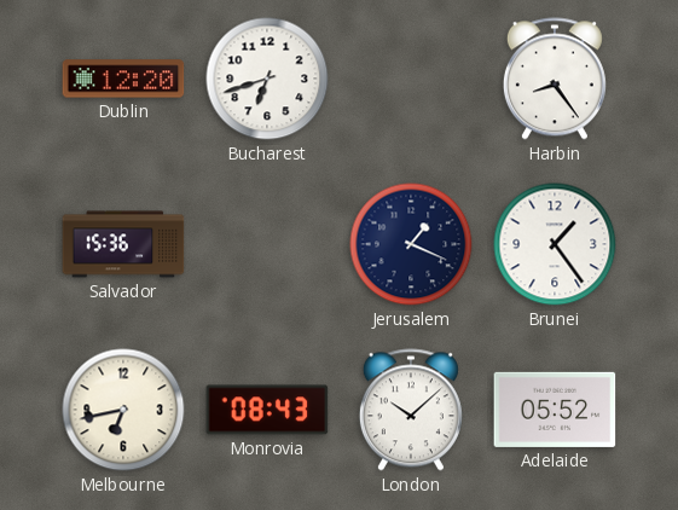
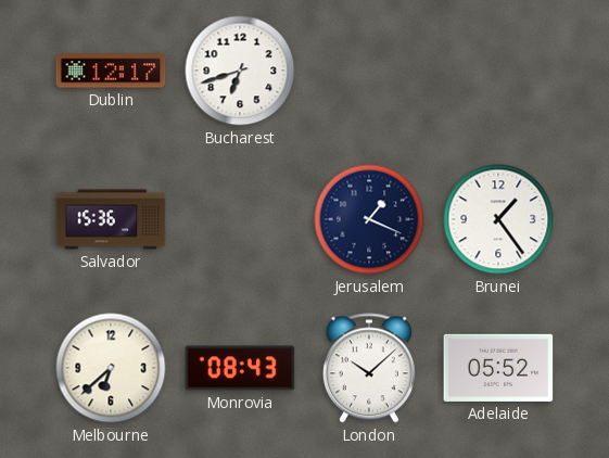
Dublin: 12:20 -> 12:17 (111, 71)
Harbin: 8:24 -> none (555, 79)
Melbourne: 6:43 -> 6:38 (111, 368)
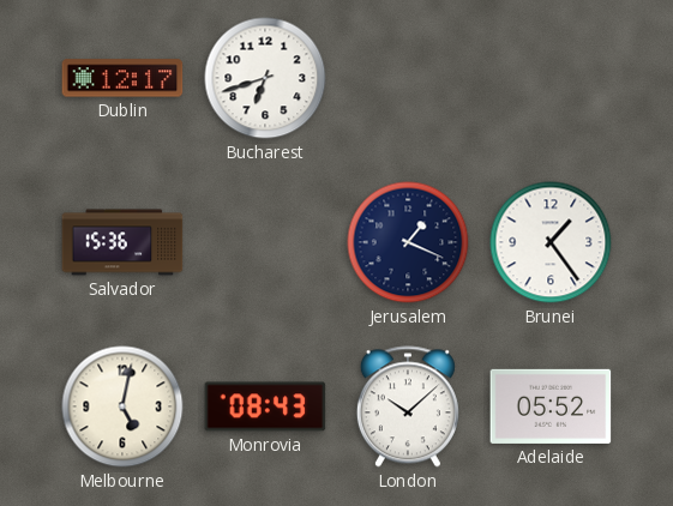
Melbourne: 6:38 -> 5:02 (122, 406)
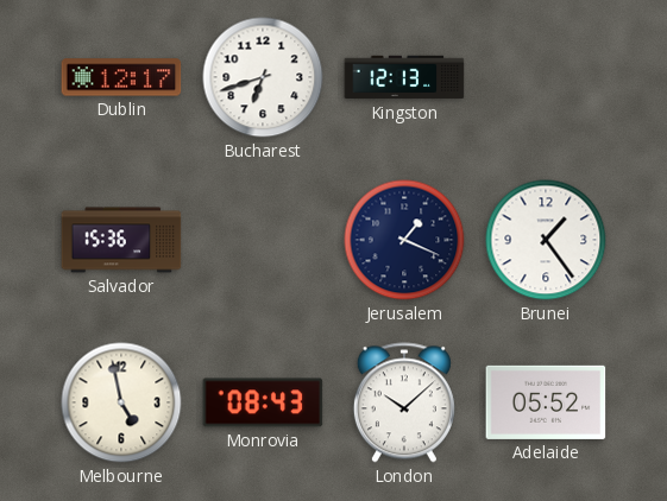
Kingston: none -> 12:13 (404, 77)
Melbourne: 5:02 -> 4:58 (121, 402)
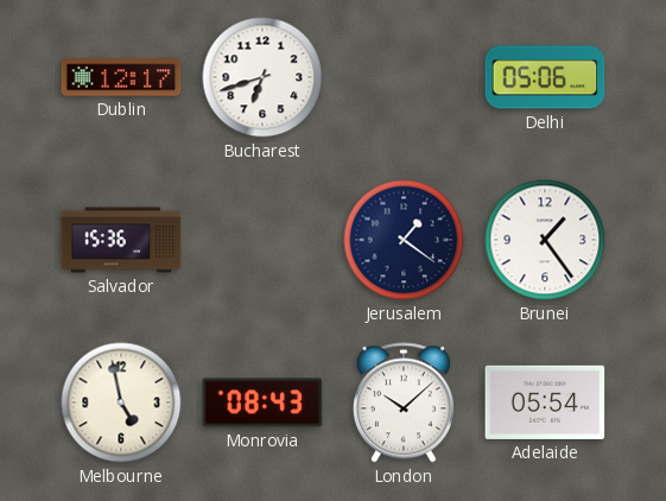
Kingston: 12:13 -> none (404, 77)
Delhi: none -> 05:06 (545, 77)
Jerusalem: 1:19 -> 1:21 (404, 240)
Adelaide: 05:52 -> 05:54 (545, 402)
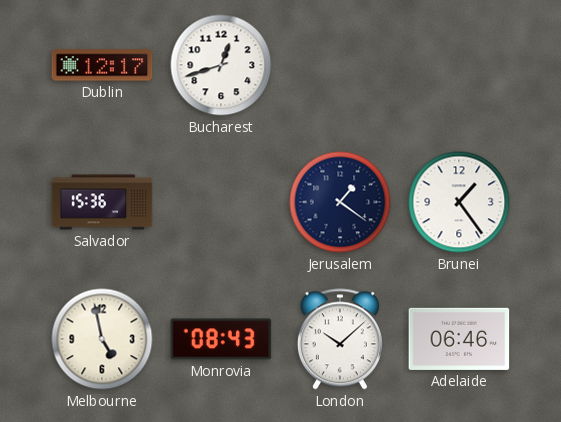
Bucharest: 6:42 -> 12:42 (221, 65)
Delhi: 05:06 -> none (545, 77)
Adelaide: 05:54 -> 06:46 (459, 339)
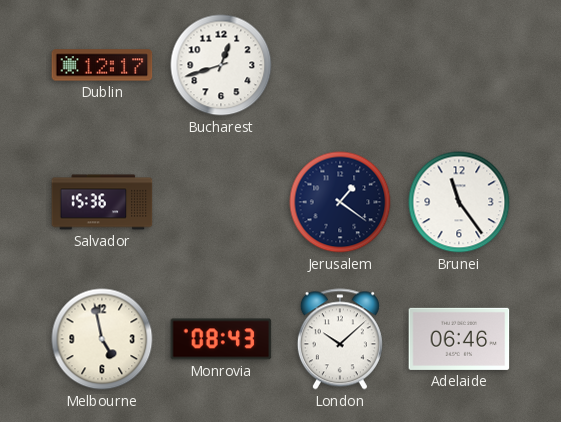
Brunei: 1:24 -> 11:24 (459, 202)
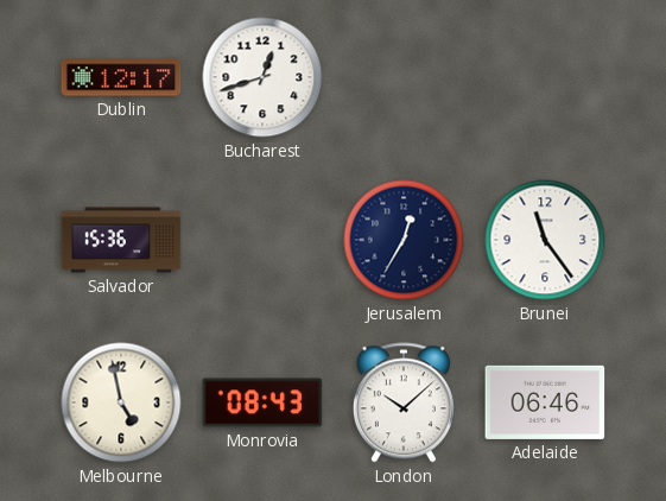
Jerusalem: 1:21 -> 12:35 (404, 240)
